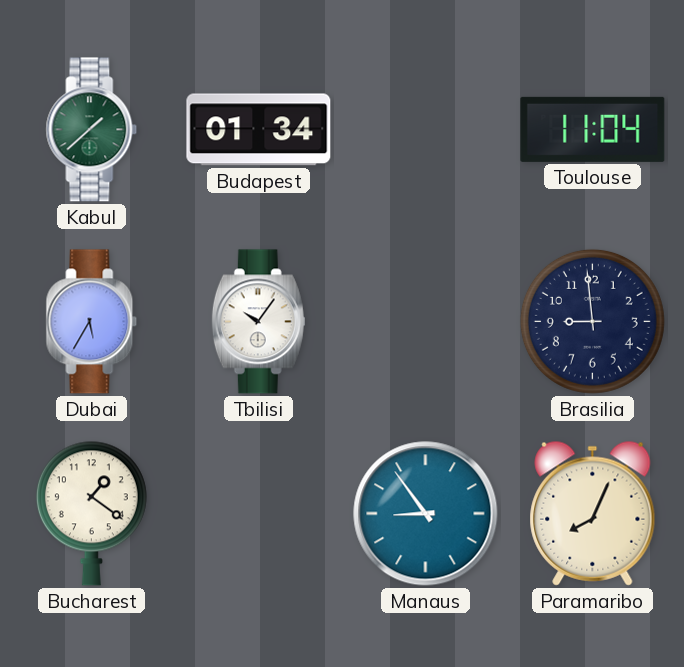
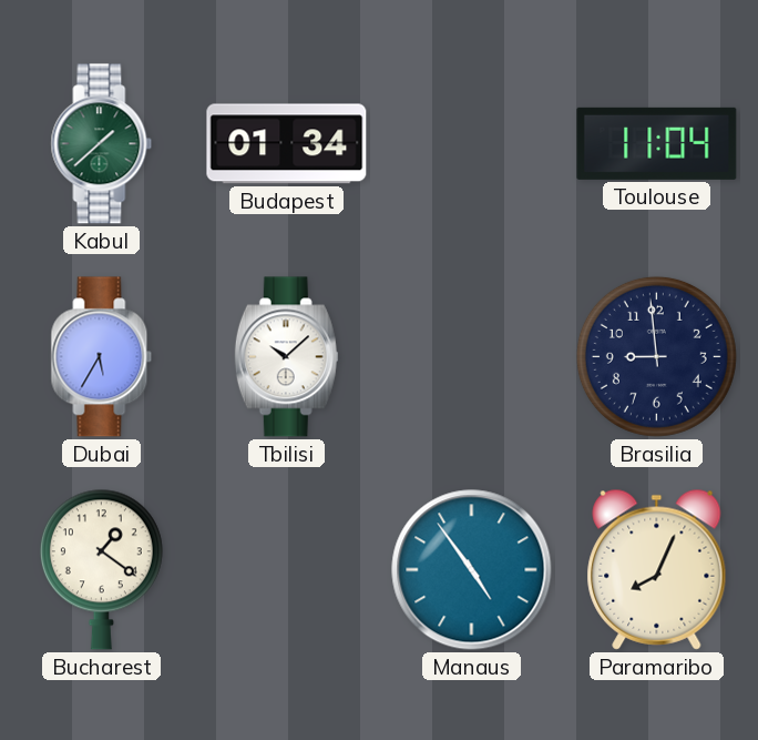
Tbilisi: 10:06 -> 10:08 (286, 357)
Manaus: 8:54 -> 4:54 (472, 570)
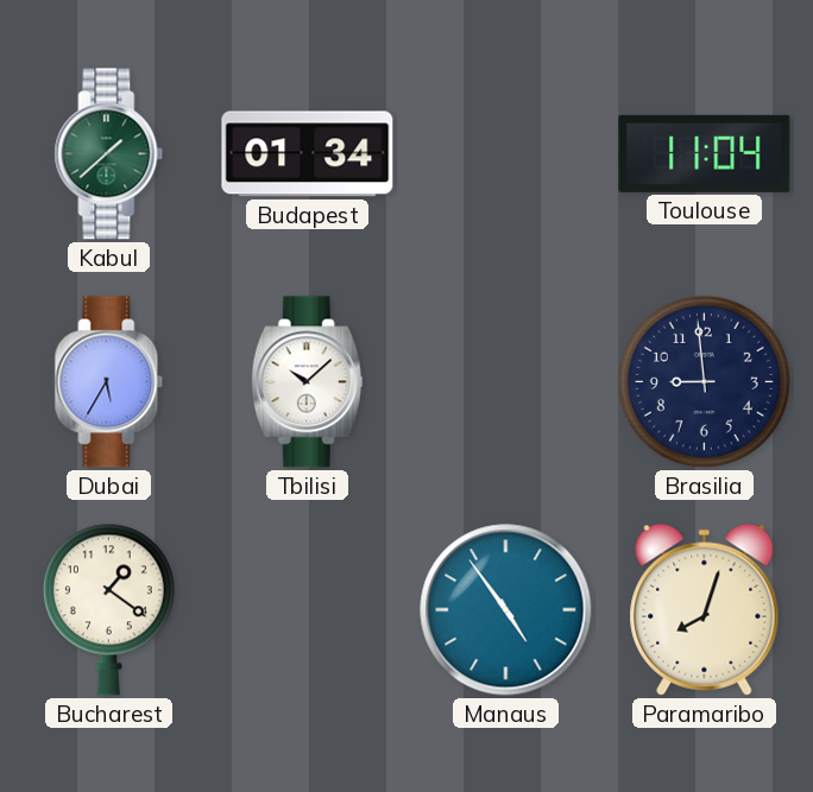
Paramaribo: 8:04 -> 8:03 (705, 609)
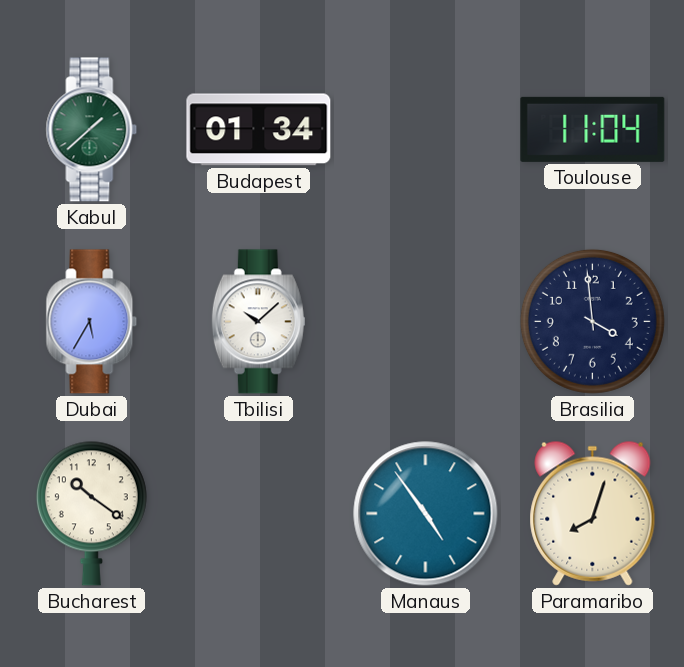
Brasilia: 8:59 -> 3:59 (592, 321)
Bucharest: 1:21 -> 10:21 (91, 513)
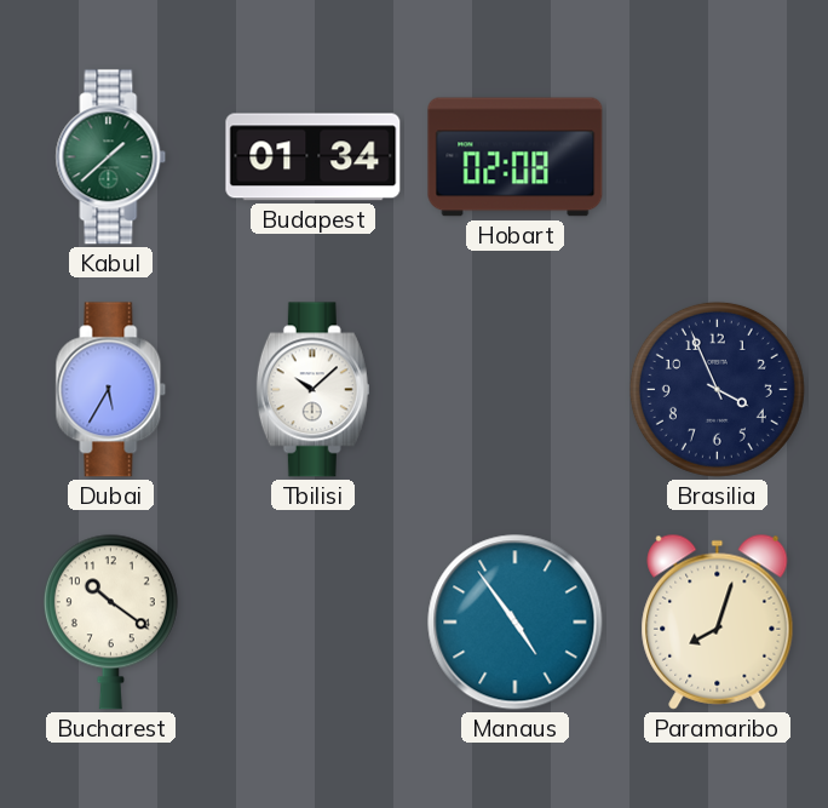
Hobart: none -> 02:08 (516, 157)
Toulouse: 11:04 -> none (593, 129)
Brasilia: 3:59 -> 3:56 (717, 389)
